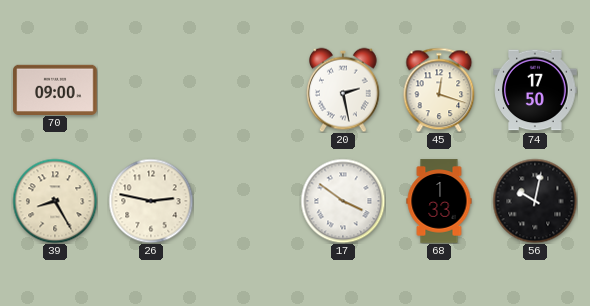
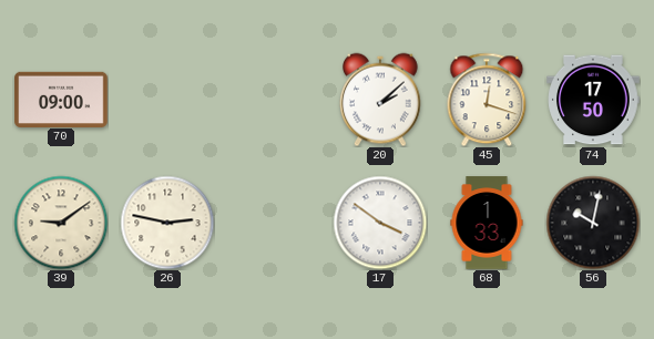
20: 2:28 -> 2:08 (381, 100)
39: 8:25 -> 9:09 (61, 223)
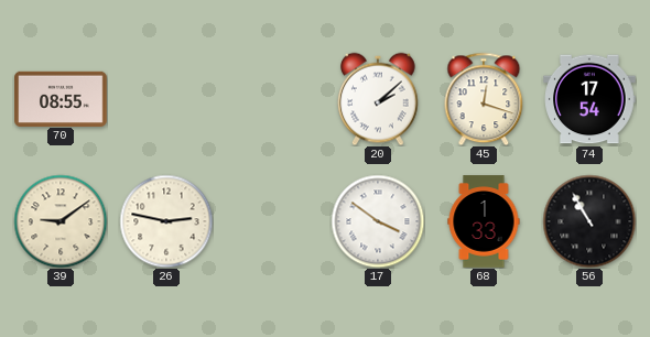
70: 09:00 -> 08:55 (61, 98)
74: 17:50 -> 17:54 (589, 99)
56: 10:02 -> 10:55 (589, 221)
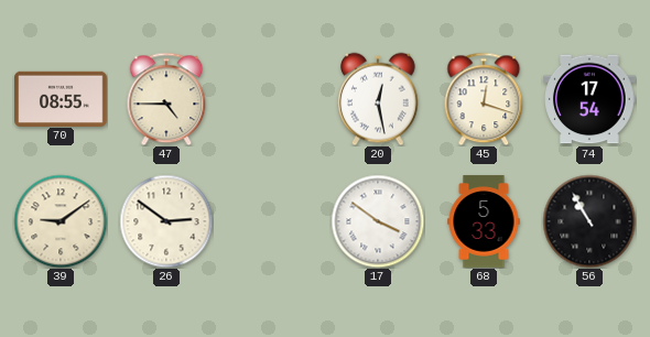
47: none -> 4:45 (166, 99)
20: 2:08 -> 12:28 (379, 99)
26: 2:47 -> 2:51 (166, 221)
68: 1:33 -> 5:33 (484, 221)
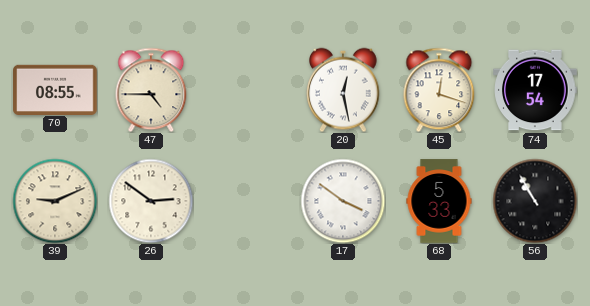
39: 9:09 -> 9:11 (55, 201)
